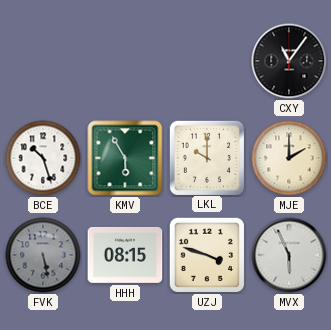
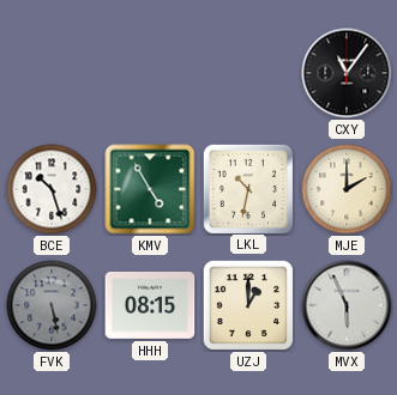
KMV: 5:55 -> 4:55 (150, 189)
LKL: 10:00 -> 10:32 (247, 188)
UZJ: 3:48 -> 1:00 (247, 304)
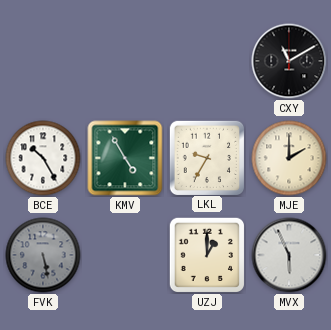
CXY: 11:06 -> 11:10 (289, 61)
BCE: 10:27 -> 10:25 (43, 158)
LKL: 10:32 -> 9:35 (206, 157)
HHH: 08:15 -> none (150, 305)
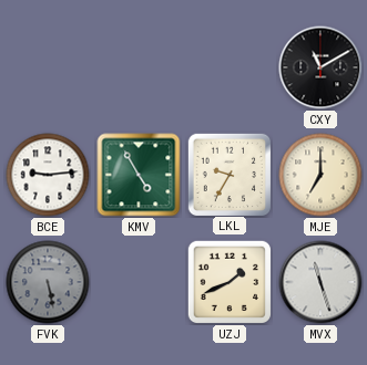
BCE: 10:25 -> 9:14 (48, 175)
MJE: 2:00 -> 7:00 (320, 175)
UZJ: 1:00 -> 1:41 (228, 281)
MVX: 5:56 -> 11:27 (320, 282)
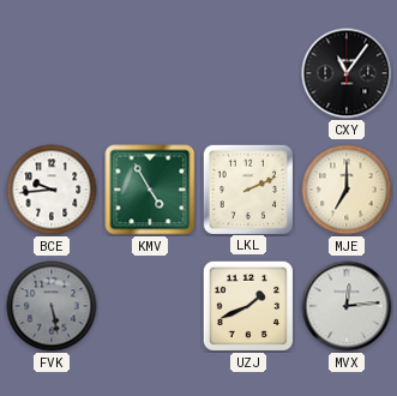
CXY: 11:10 -> 11:06 (347, 73)
BCE: 9:14 -> 9:44 (52, 190)
LKL: 9:35 -> 2:11 (247, 188)
MVX: 11:27 -> 12:14 (347, 306)
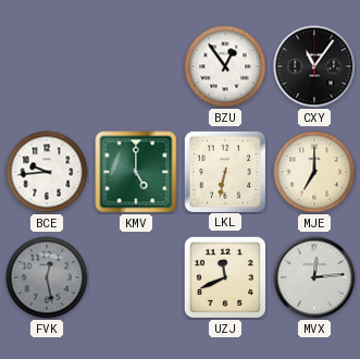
BZU: none -> 12:54 (225, 66)
KMV: 4:55 -> 5:00 (136, 172)
LKL: 2:11 -> 6:32 (224, 171)
FVK: 5:28 -> 12:28 (47, 277)
UZJ: 1:41 -> 11:41 (224, 276)
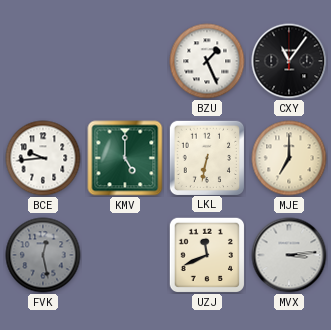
BZU: 12:54 -> 1:26 (207, 61)
MVX: 12:14 -> 3:14 (289, 255)
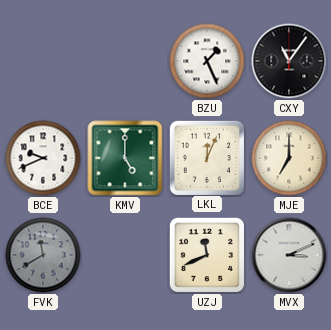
BCE: 9:44 -> 9:41 (43, 158)
LKL: 6:32 -> 12:04 (206, 157)
FVK: 12:28 -> 11:40 (43, 255)
MVX: 3:14 -> 3:11 (289, 255)
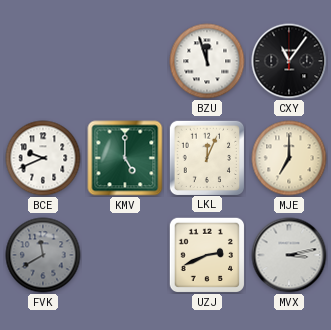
BZU: 1:26 -> 11:57 (207, 61)
UZJ: 11:41 -> 2:41 (206, 254)
MVX: 3:11 -> 3:13 (289, 255)
